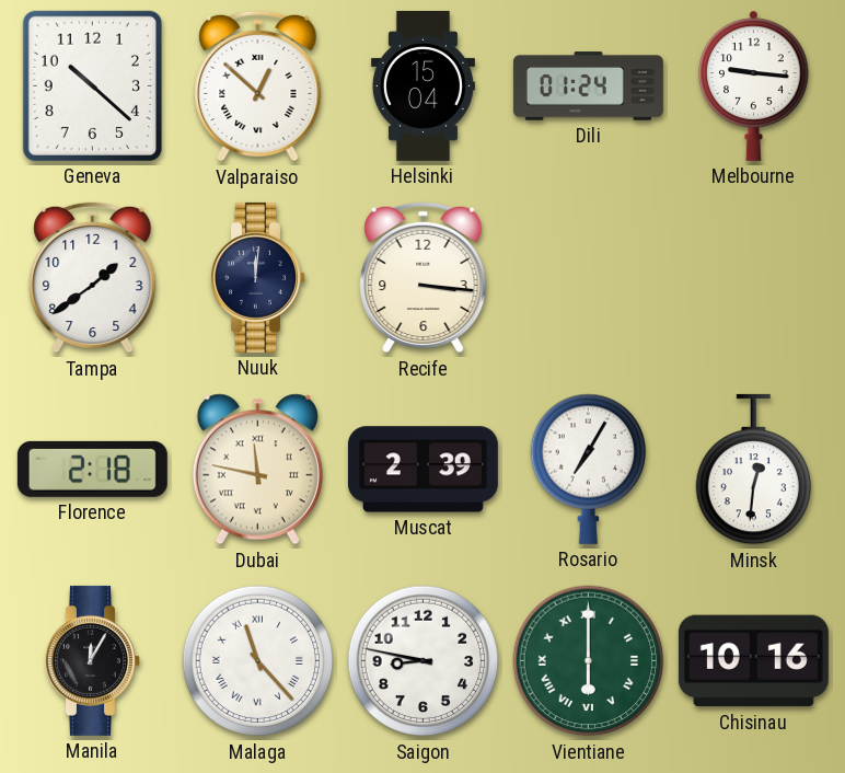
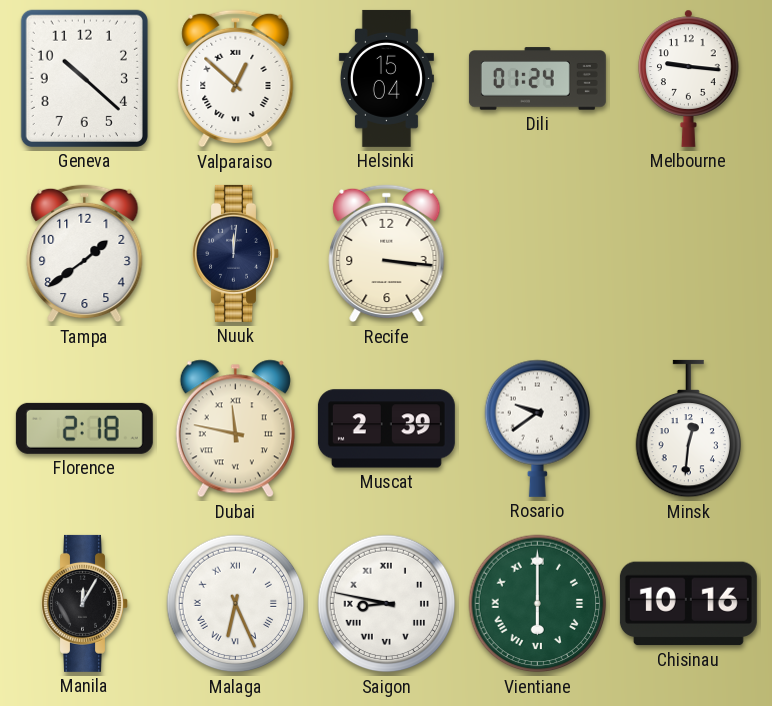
Rosario: 7:05 -> 9:39 (537, 428)
Malaga: 11:23 -> 6:26 (236, 604)
Saigon numerals: Arabic -> Roman (387, 604)
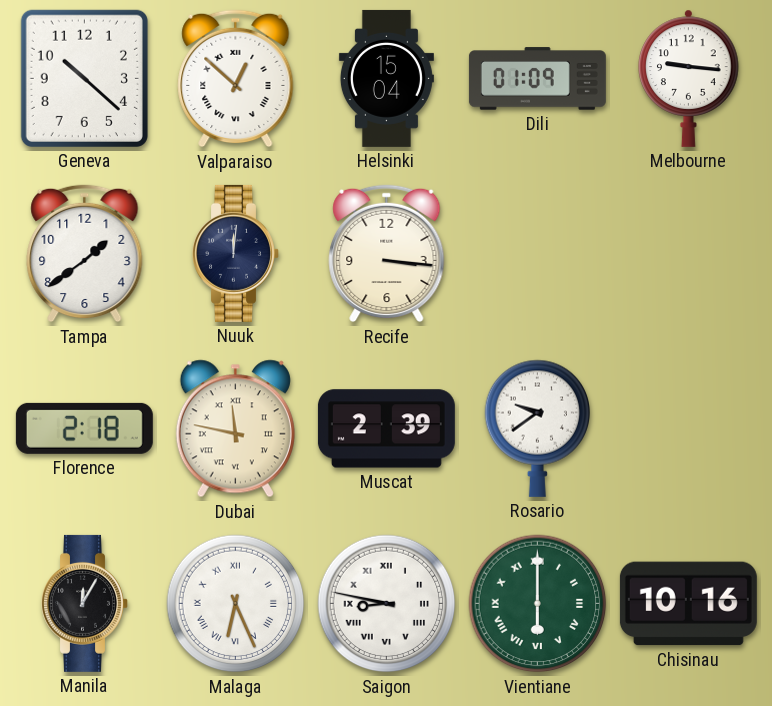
Dili: 01:24 -> 01:09 (537, 79)
Minsk: 12:31 -> none (688, 429)
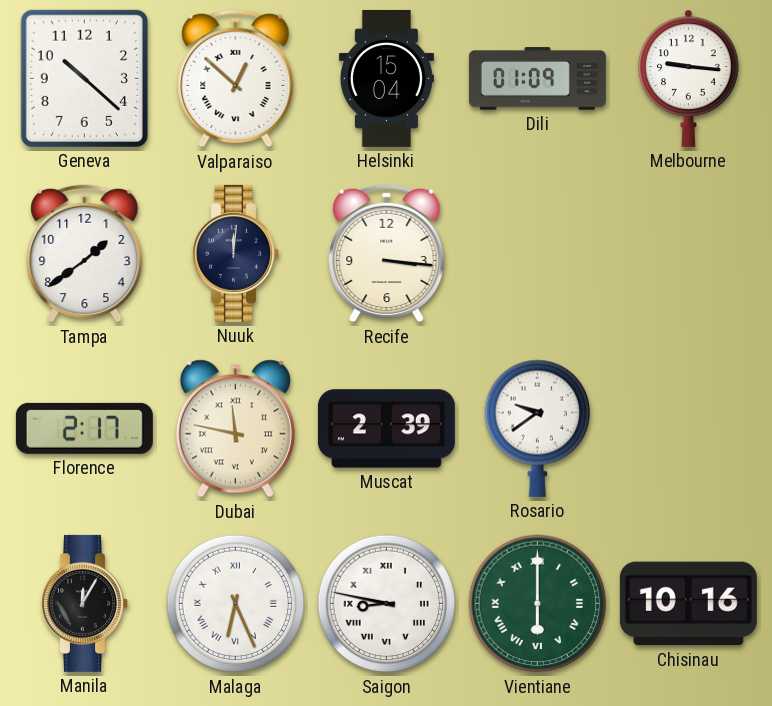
Florence: 2:18 -> 2:17 (84, 428)
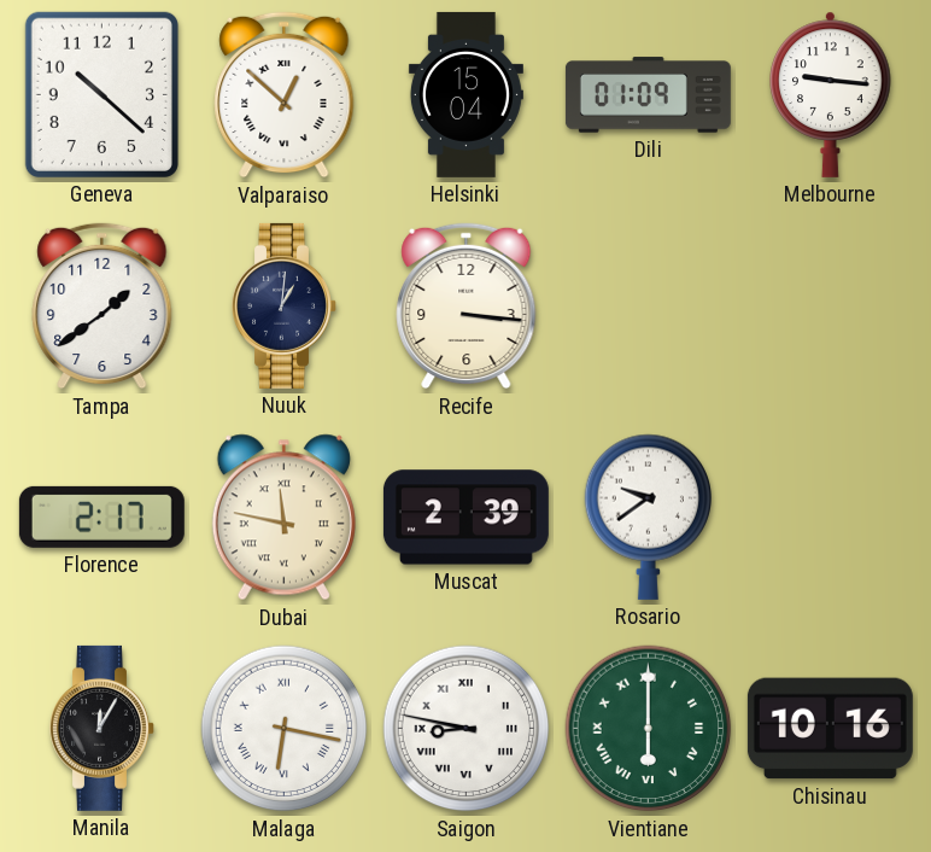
Nuuk: 12:01 -> 1:01 (285, 305)
Malaga: 6:26 -> 6:17 (285, 729)
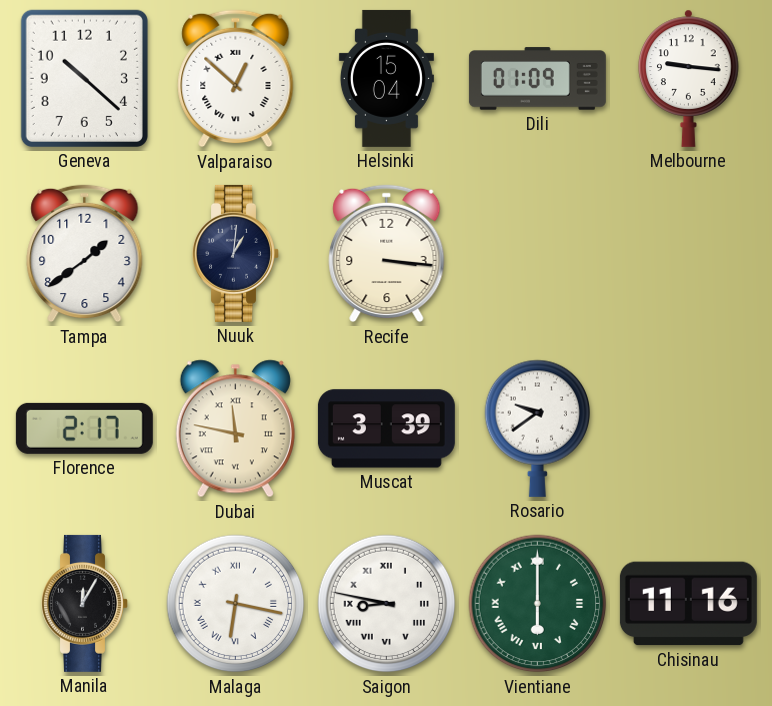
Muscat: 2:39 -> 3:39 (386, 429)
Chisinau: 10:16 -> 11:16 (688, 604)
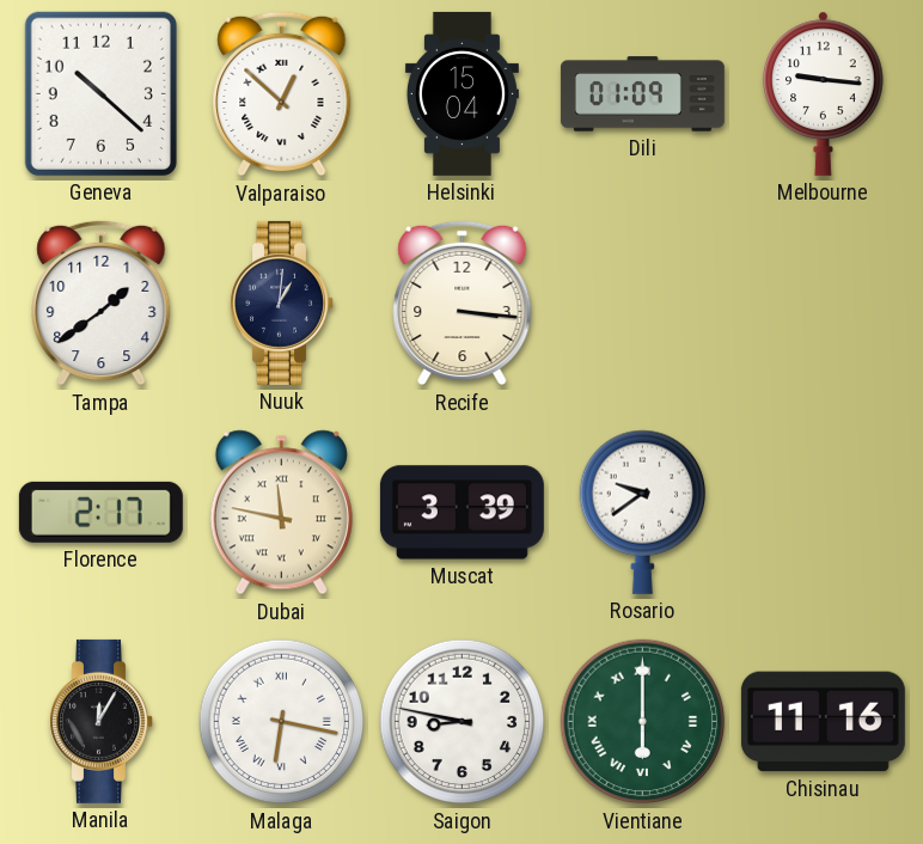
Saigon numerals: Roman -> Arabic (463, 722)
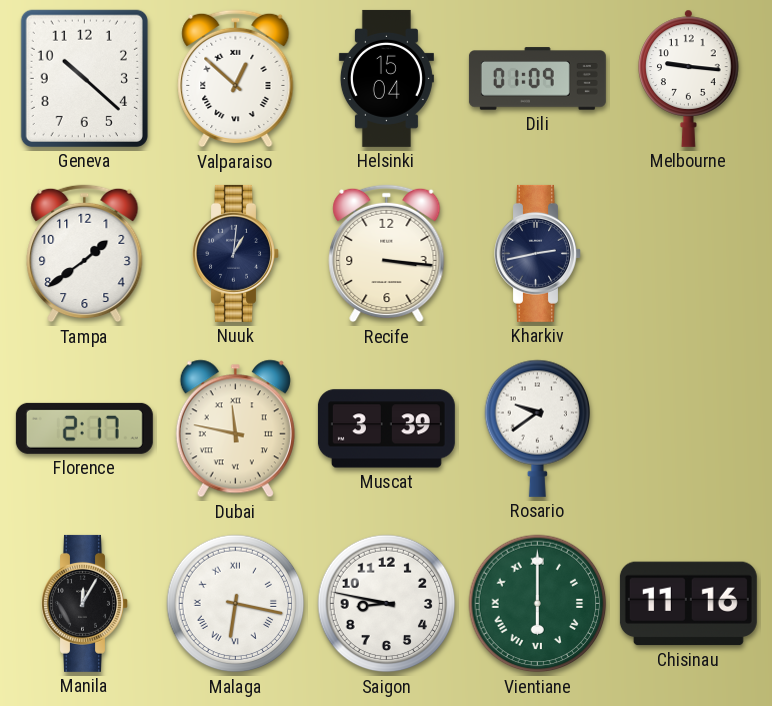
Kharkiv: none -> 2:43 (538, 253)
